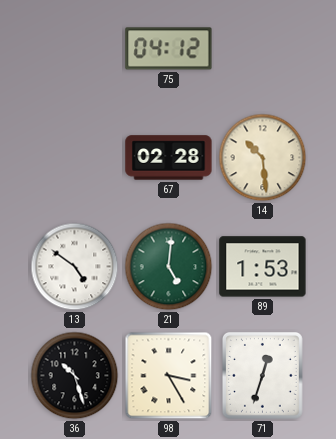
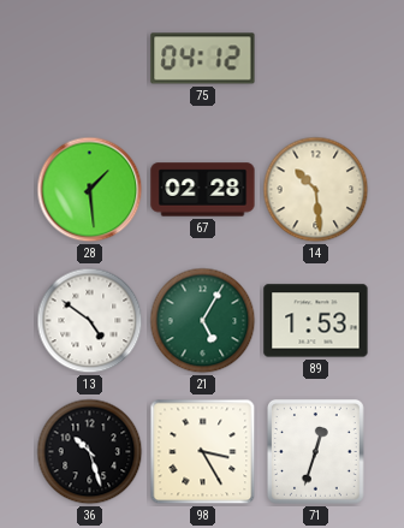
28: none -> 1:29 (90, 190)
21: 5:01 -> 5:05 (203, 321)
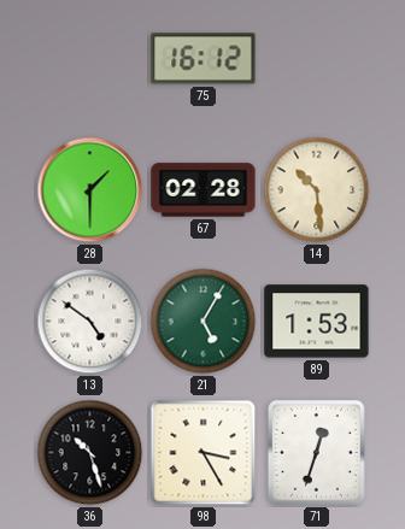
75: 04:12 -> 16:12 (204, 59)
28: 1:29 -> 1:30 (90, 190)
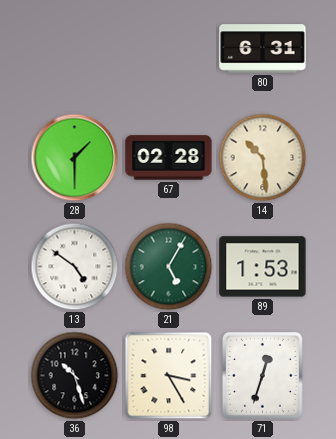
75: 16:12 -> none (204, 59)
80: none -> 6:31 (263, 49)
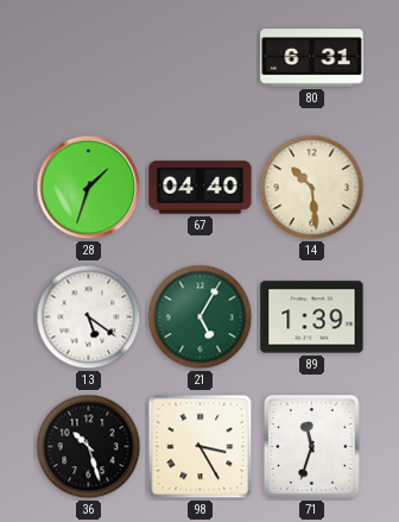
28: 1:30 -> 1:33 (89, 188)
67: 02:28 -> 04:40 (201, 188)
13: 4:51 -> 5:21 (89, 317)
89: 1:53 -> 1:39 (312, 317)
71: 12:33 -> 11:33 (311, 446)
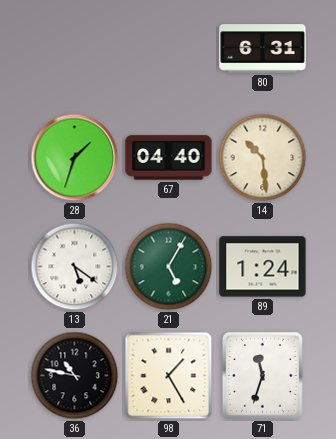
89: 1:39 -> 1:24 (263, 267)
36: 10:27 -> 10:47 (75, 376)
98: 3:25 -> 1:25 (169, 376)
